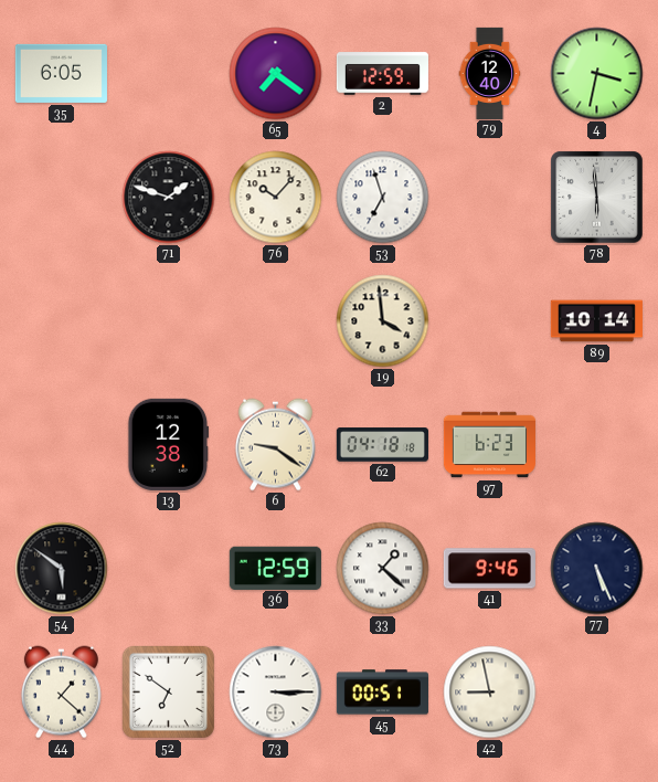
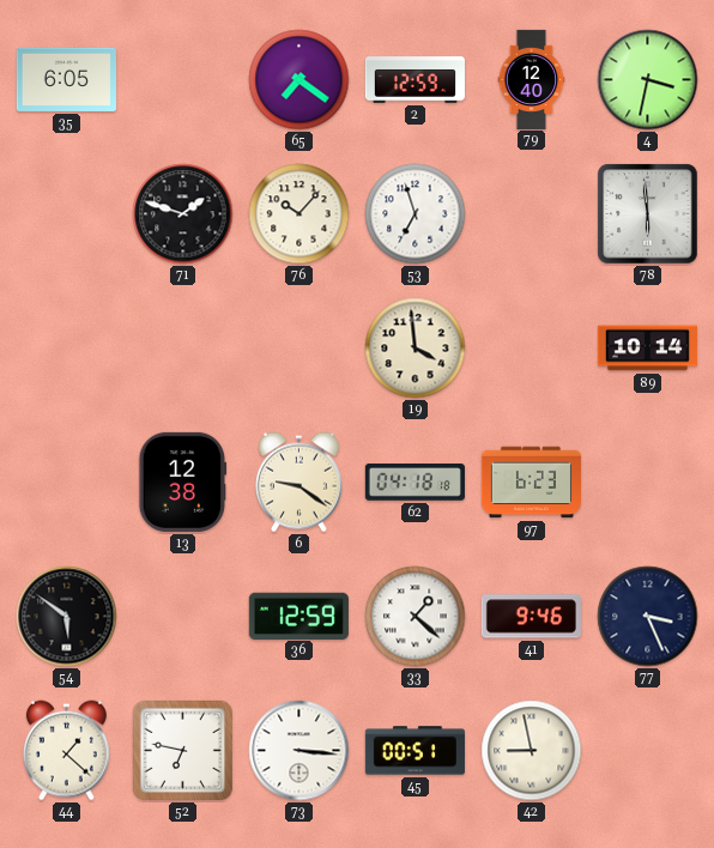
77: 5:26 -> 3:26 (648, 617)
52: 6:51 -> 6:47 (182, 750)
73: 3:15 -> 3:16 (299, 751)
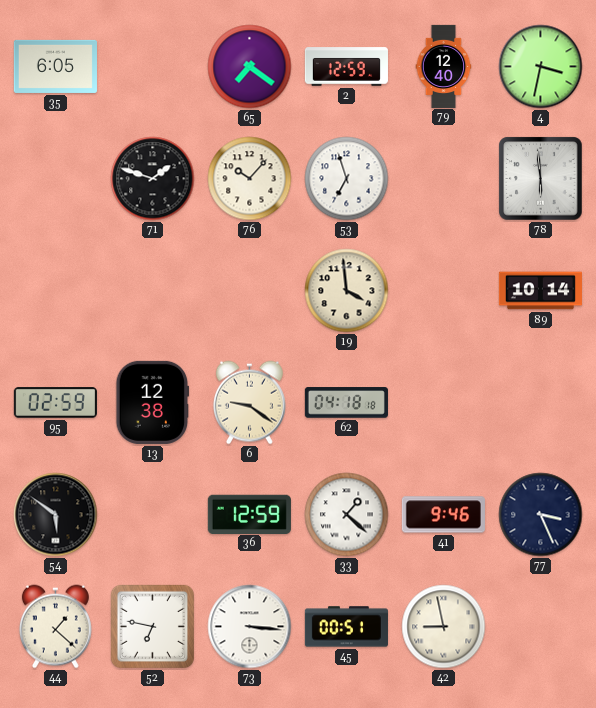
95: none -> 02:59 (55, 403)
97: 6:23 -> none (531, 483)
